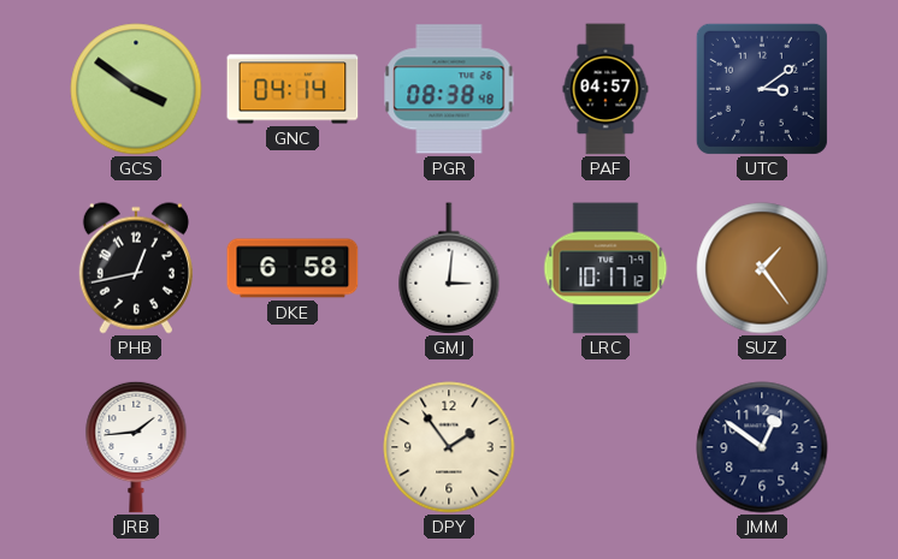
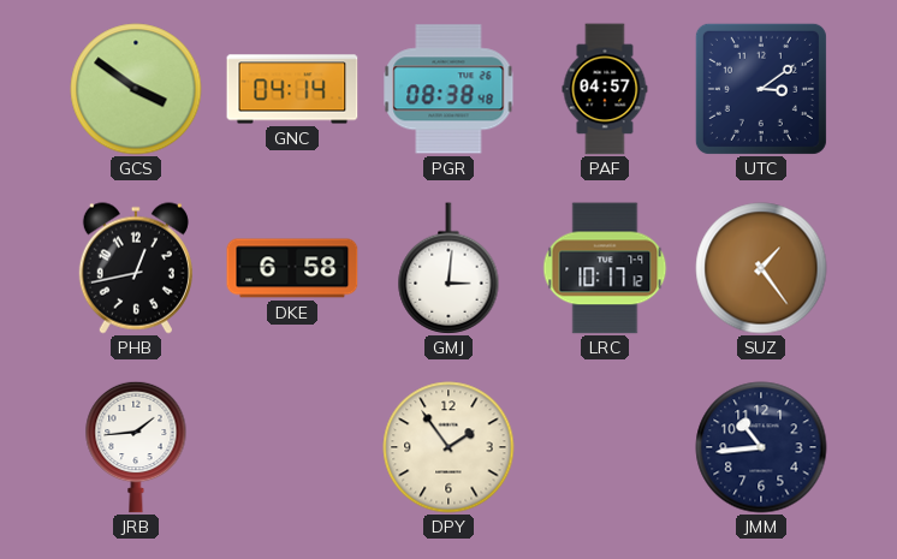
JMM: 12:51 -> 10:44 (761, 447)
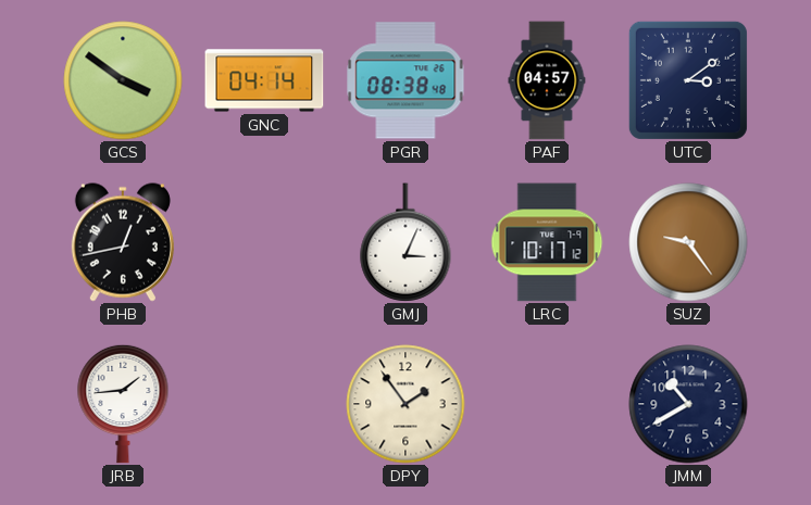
DKE: 6:58 -> none (292, 268)
GMJ: 3:01 -> 3:04 (405, 242)
SUZ: 1:24 -> 9:24 (688, 242)
JMM: 10:44 -> 10:40 (688, 404)
